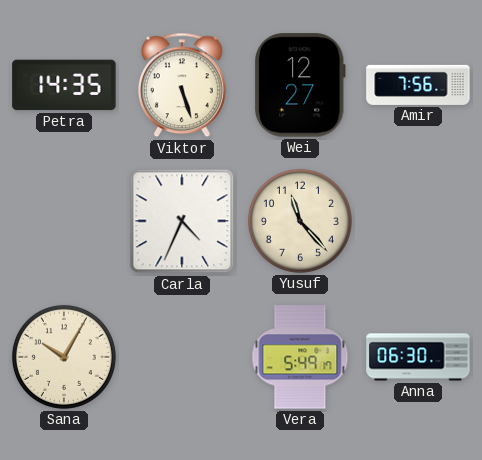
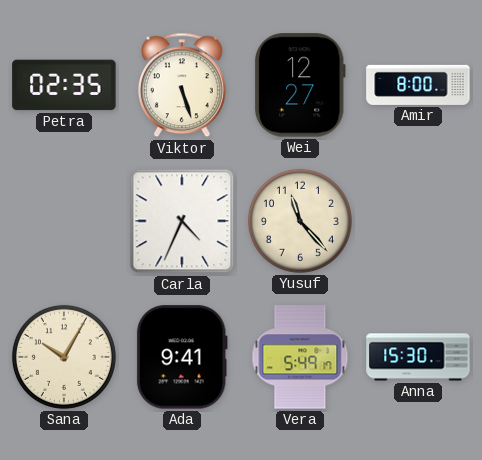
Petra: 14:35 -> 02:35 (64, 85)
Amir: 7:56 -> 8:00 (418, 85)
Ada: none -> 9:41 (182, 357)
Anna: 06:30 -> 15:30 (418, 357)
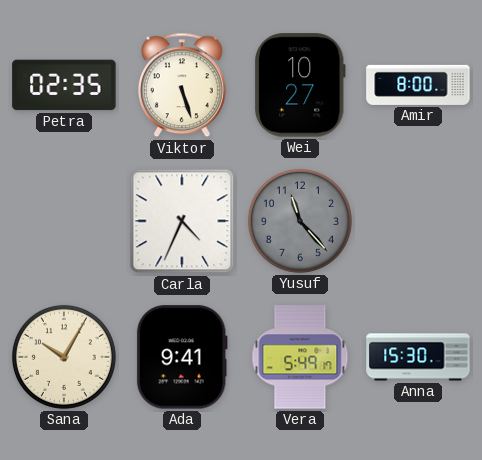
Wei: 12:27 -> 10:27 (300, 85)
Yusuf dial: cream -> grey (300, 221)
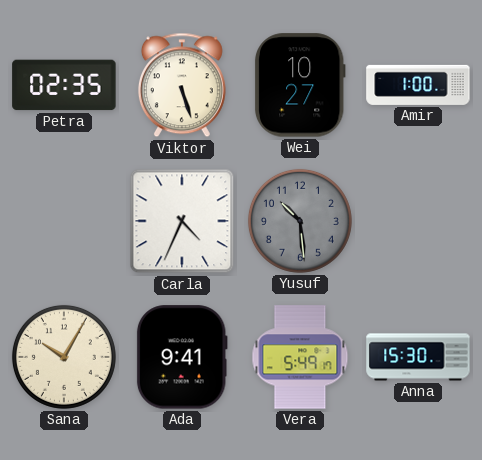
Amir: 8:00 -> 1:00 (418, 85)
Yusuf: 11:23 -> 10:29 (300, 221)
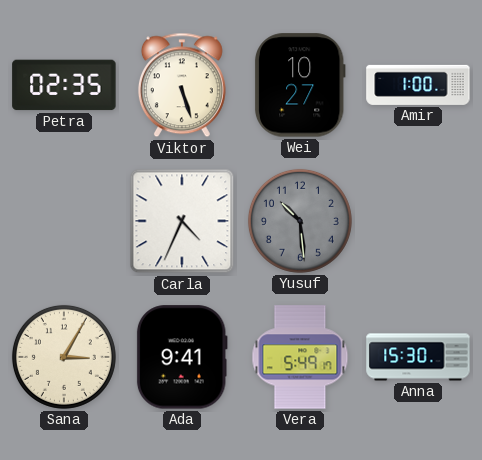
Sana: 10:05 -> 3:05 (64, 357)
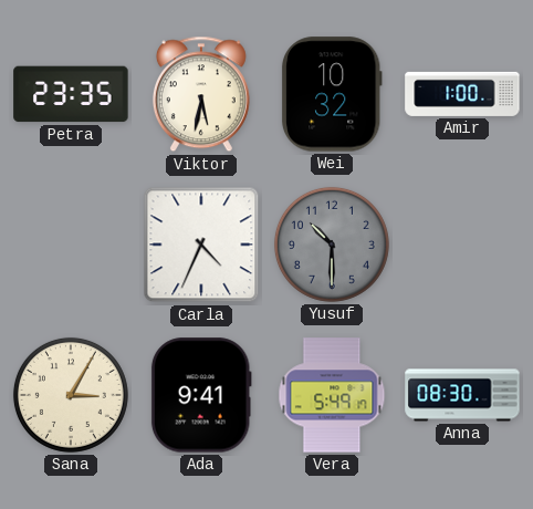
Petra: 02:35 -> 23:35 (71, 94)
Viktor: 5:27 -> 5:32 (201, 94)
Wei: 10:27 -> 10:32 (332, 94)
Yusuf: 10:29 -> 10:30 (332, 245)
Anna: 15:30 -> 08:30 (462, 395)
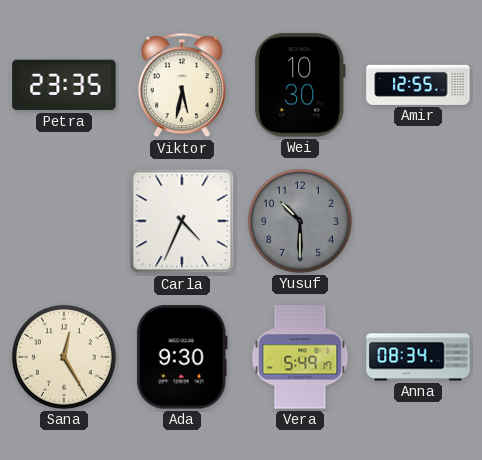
Wei: 10:32 -> 10:30 (300, 85)
Amir: 1:00 -> 12:55 (418, 85)
Sana: 3:05 -> 12:25 (64, 357)
Ada: 9:41 -> 9:30 (182, 357)
Anna: 08:30 -> 08:34 (418, 357)
